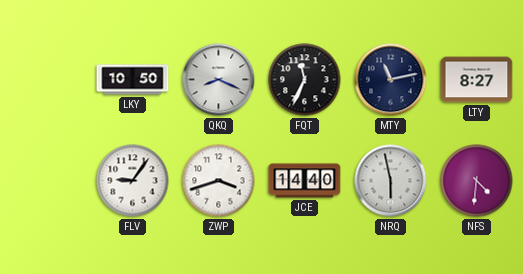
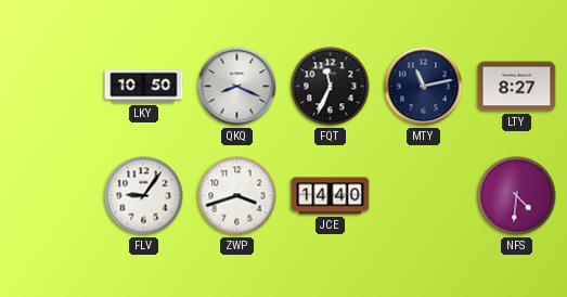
NRQ: 5:58 -> none (391, 181)
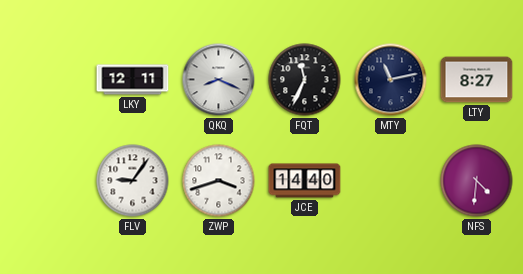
LKY: 10:50 -> 12:11 (133, 80)
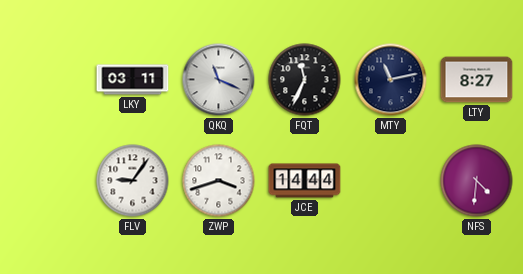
LKY: 12:11 -> 03:11 (133, 80)
QKQ: 8:19 -> 11:19 (219, 80)
JCE: 14:40 -> 14:44 (305, 181)
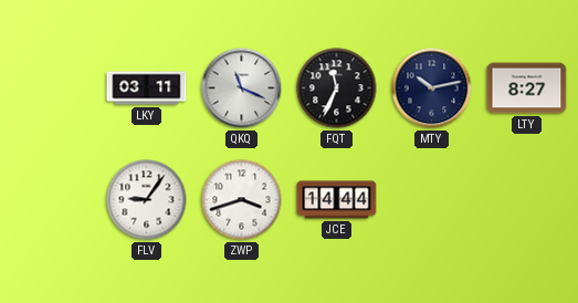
MTY: 11:13 -> 10:13 (432, 88)
NFS: 4:31 -> none (477, 181)
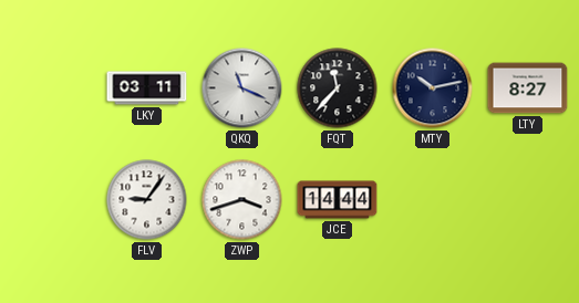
FQT: 11:34 -> 11:37 (338, 88)
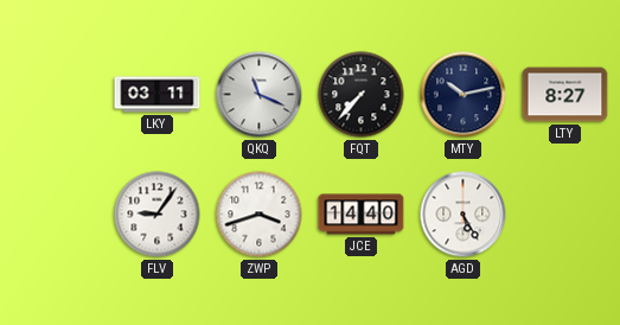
FQT: 11:37 -> 7:37 (362, 95)
JCE: 14:44 -> 14:40 (362, 215)
AGD: none -> 5:25 (464, 215)
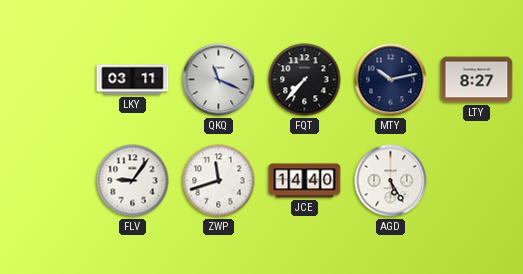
ZWP: 3:42 -> 11:42 (219, 181)
